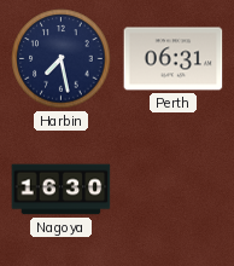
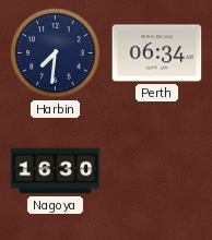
Harbin: 7:28 -> 7:31 (56, 53)
Perth: 06:31 -> 06:34 (157, 53)
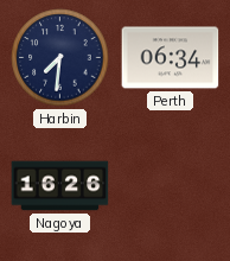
Nagoya: 16:30 -> 16:26 (60, 186)
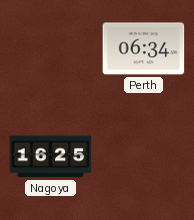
Harbin: 7:31 -> none (60, 58)
Nagoya: 16:26 -> 16:25 (51, 157)
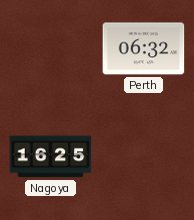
Perth: 06:34 -> 06:32 (144, 49)
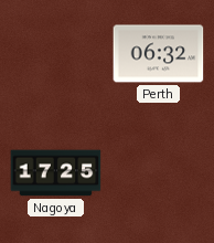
Nagoya: 16:25 -> 17:25 (56, 173)
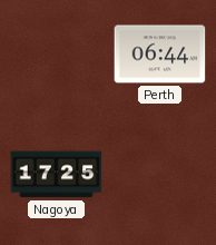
Perth: 06:32 -> 06:44 (160, 55)
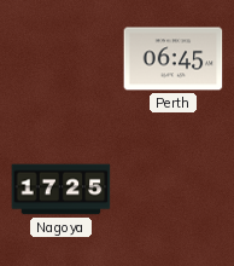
Perth: 06:44 -> 06:45 (174, 59)
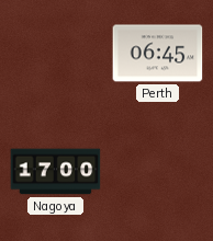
Nagoya: 17:25 -> 17:00 (56, 172)
